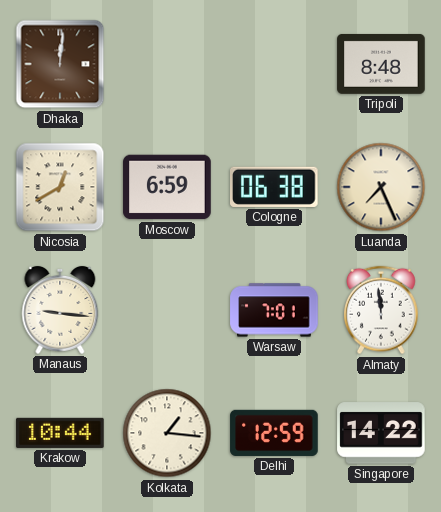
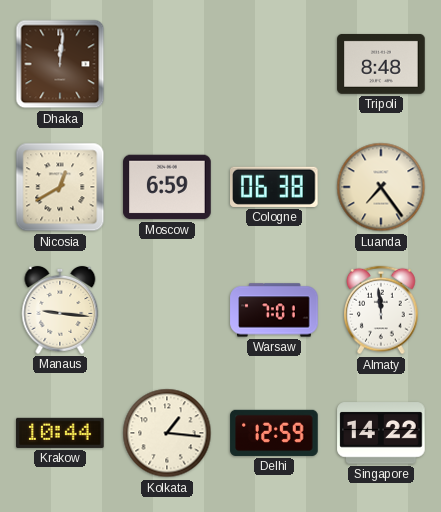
Luanda: 7:26 -> 7:24 (381, 187)
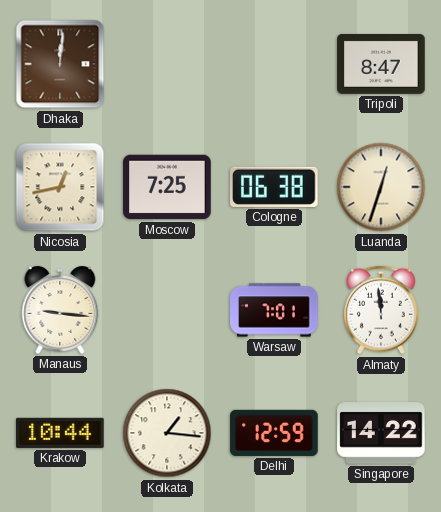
Tripoli: 8:48 -> 8:47 (381, 64)
Nicosia: 12:40 -> 12:43 (60, 187)
Moscow: 6:59 -> 7:25 (167, 187)
Luanda: 7:24 -> 12:33 (381, 187)
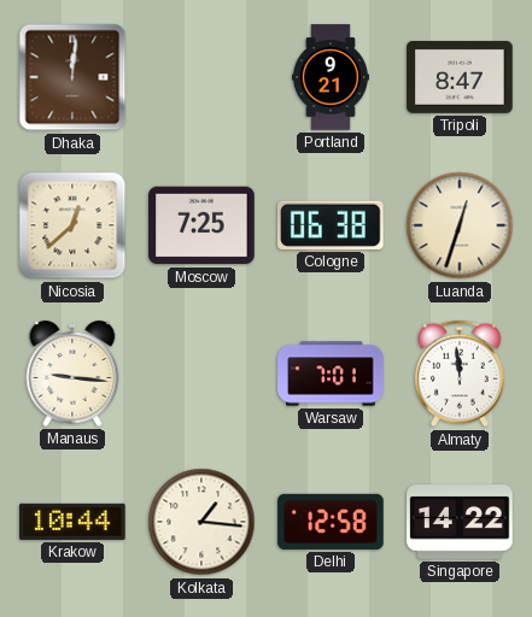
Portland: none -> 9:21 (331, 77)
Nicosia: 12:43 -> 12:38 (72, 225)
Delhi: 12:59 -> 12:58 (331, 522)
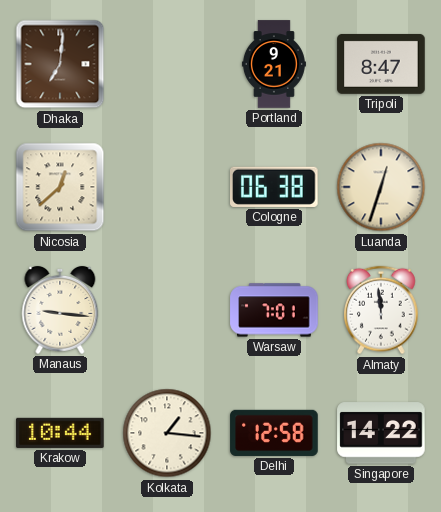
Dhaka: 12:01 -> 7:01 (60, 64)
Moscow: 7:25 -> none (201, 225)
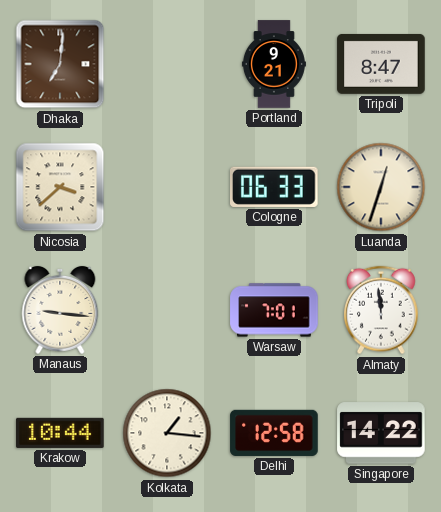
Nicosia: 12:38 -> 3:38 (60, 187)
Cologne: 06:38 -> 06:33 (275, 187)
